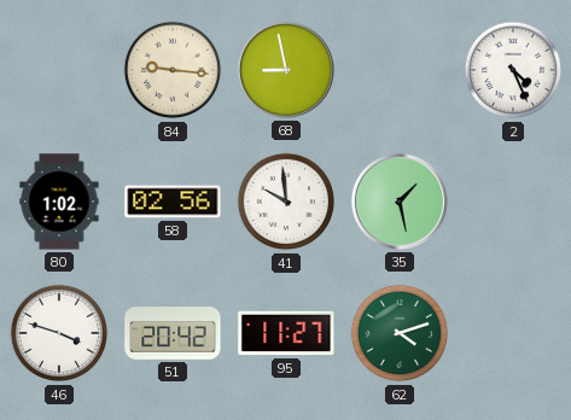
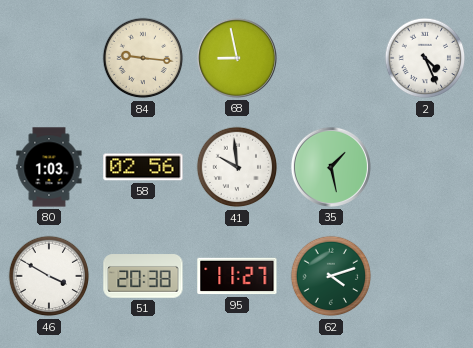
80: 1:02 -> 1:03 (49, 167)
46: 3:48 -> 3:50 (49, 276)
51: 20:42 -> 20:38 (143, 276)
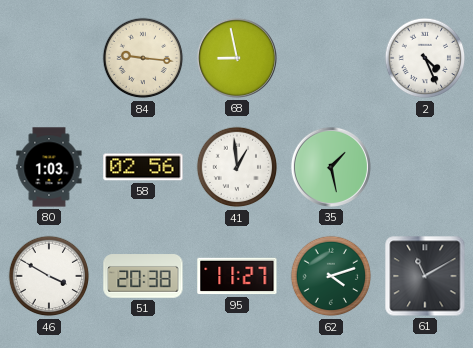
41: 9:59 -> 12:59 (237, 167)
61: none -> 11:10 (425, 276)
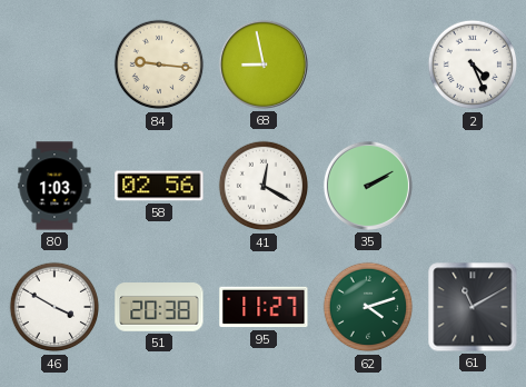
41: 12:59 -> 12:20 (264, 186)
35: 1:28 -> 2:10 (368, 186)
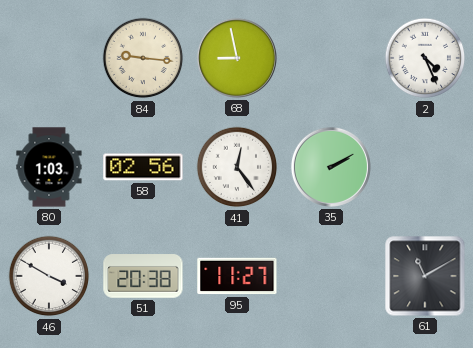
41: 12:20 -> 12:24 (237, 167)
62: 4:12 -> none (368, 307)
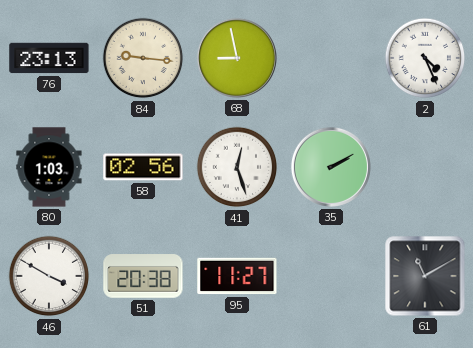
76: none -> 23:13 (49, 58)
41: 12:24 -> 12:27 (237, 167)
